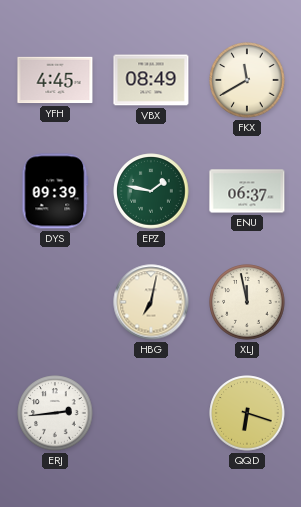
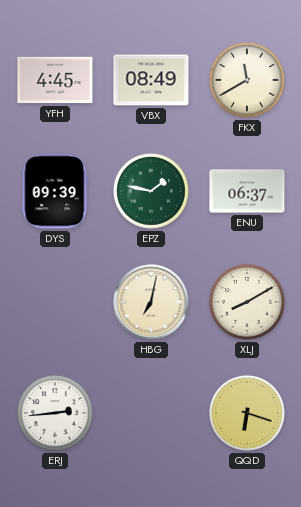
XLJ: 11:58 -> 8:10 (247, 302)
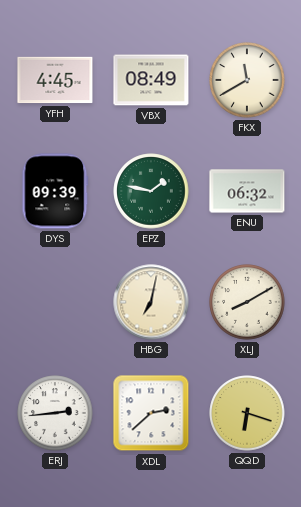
ENU: 06:37 -> 06:32 (247, 191)
XDL: none -> 2:38 (151, 413)
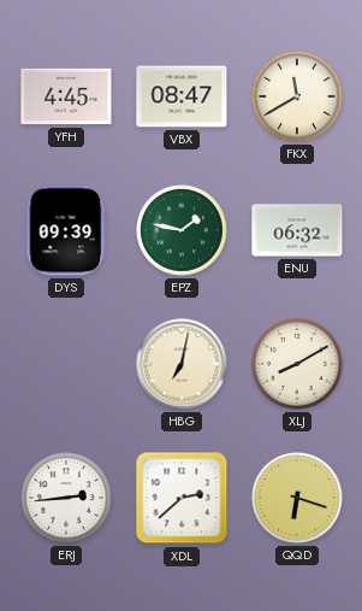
VBX: 08:49 -> 08:47 (182, 96)
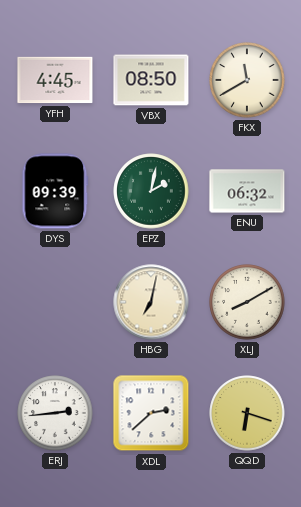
VBX: 08:47 -> 08:50 (151, 80)
EPZ: 1:47 -> 2:02 (151, 191)
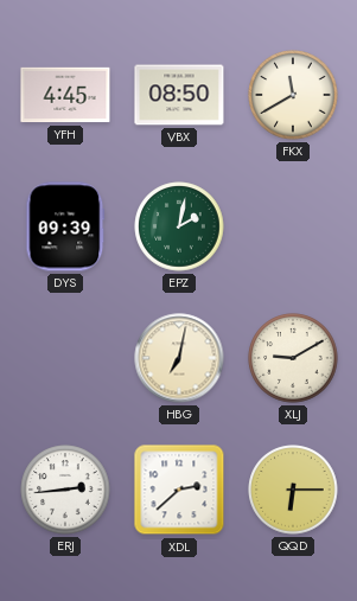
ENU: 06:32 -> none (247, 191)
XLJ: 8:10 -> 9:10 (293, 358)
QQD: 6:18 -> 6:15 (293, 490)
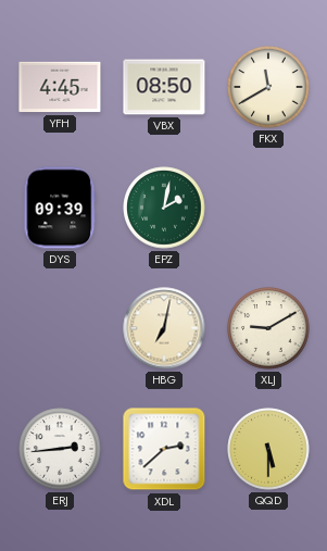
QQD: 6:15 -> 5:30 (268, 449)
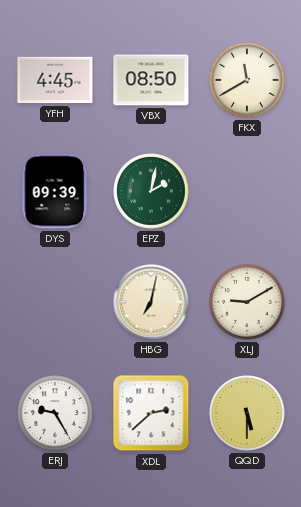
ERJ: 2:44 -> 9:25 (55, 413)
